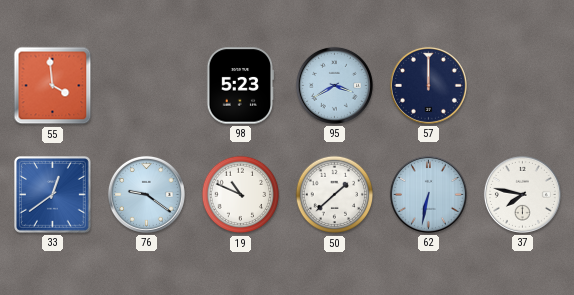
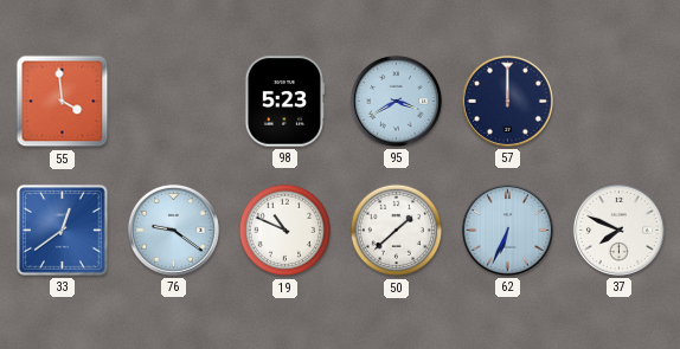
62: 6:32 -> 6:34 (507, 230)
37: 7:47 -> 7:49 (618, 230)
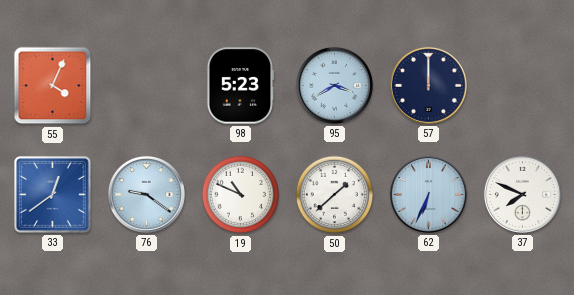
55: 3:59 -> 4:04 (53, 86)
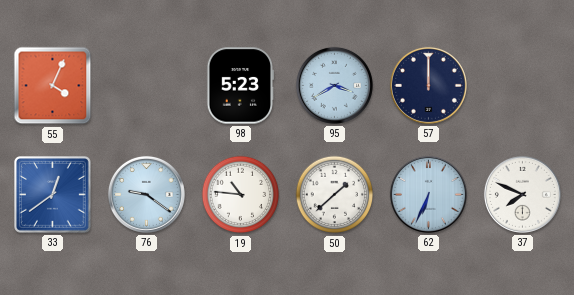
19: 10:49 -> 10:46 (241, 195)
